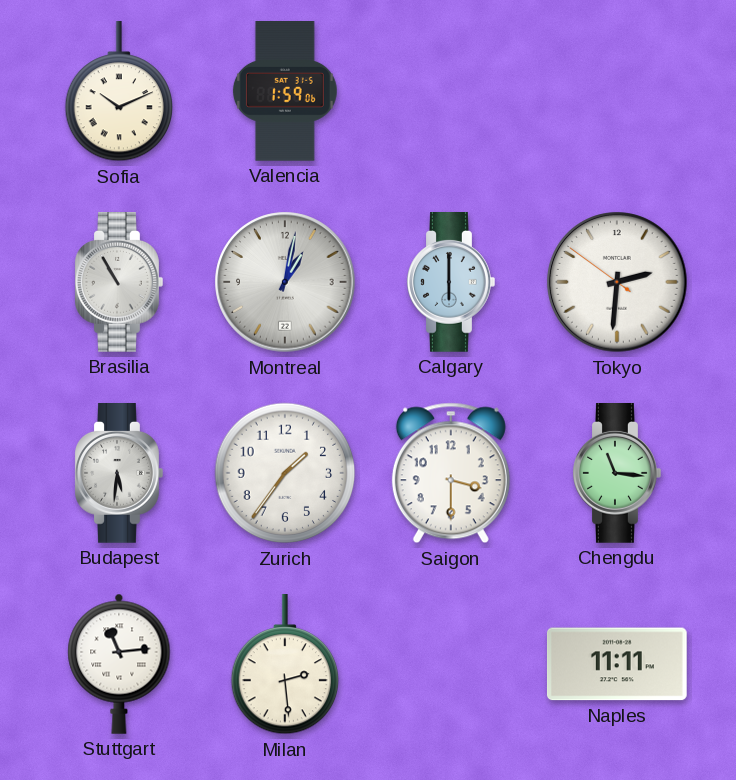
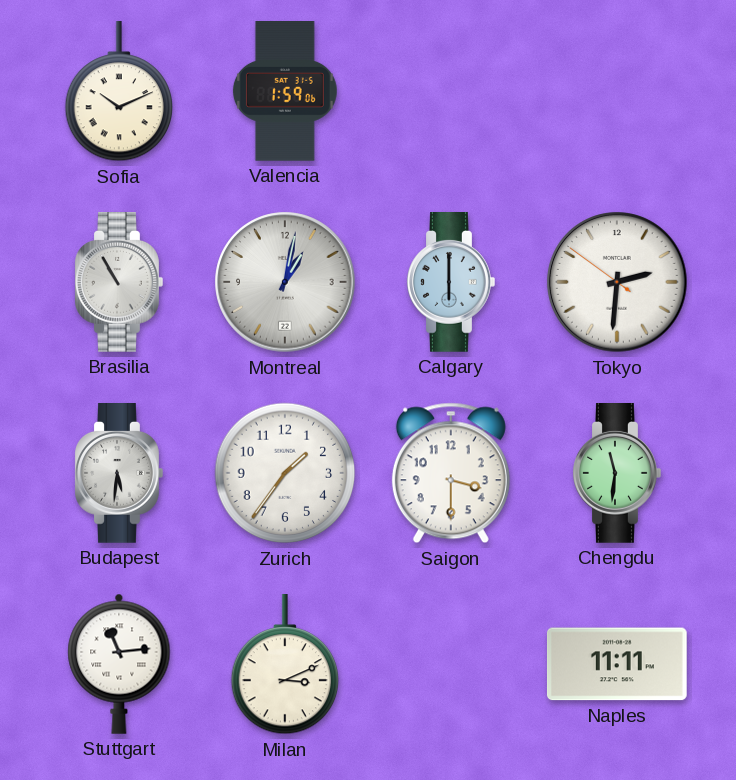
Chengdu: 11:16 -> 11:31 (617, 474)
Milan: 2:29 -> 3:11 (284, 665)
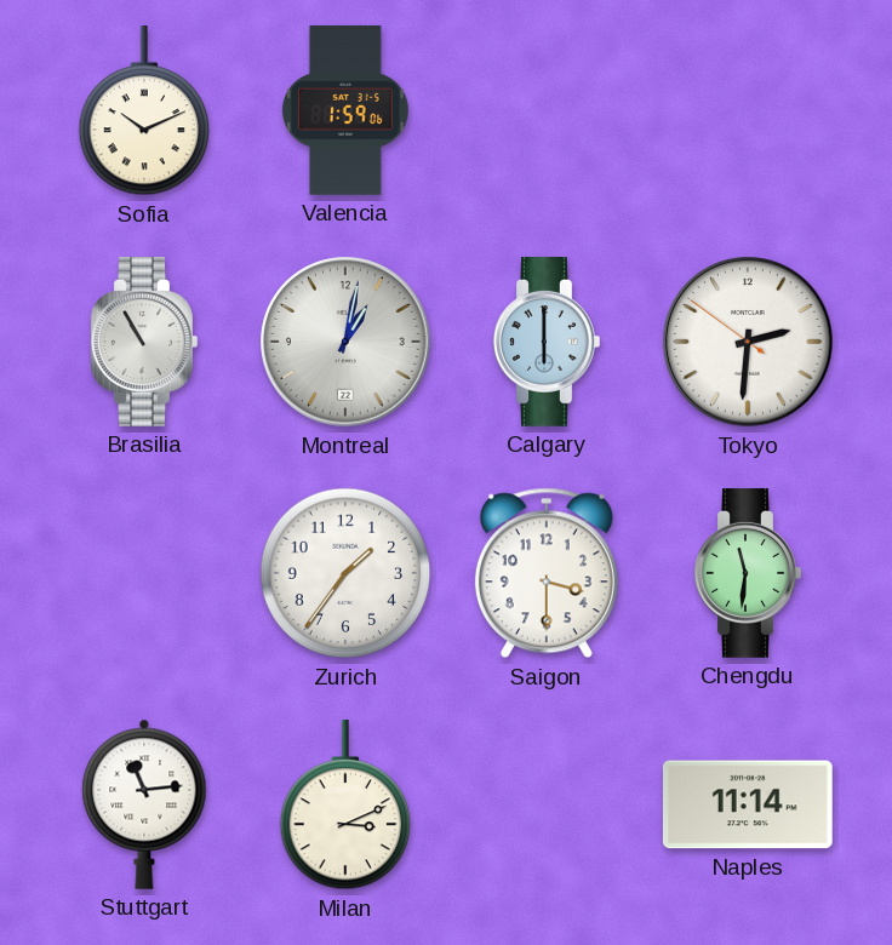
Budapest: 5:31 -> none (119, 474)
Naples: 11:11 -> 11:14 (748, 804)
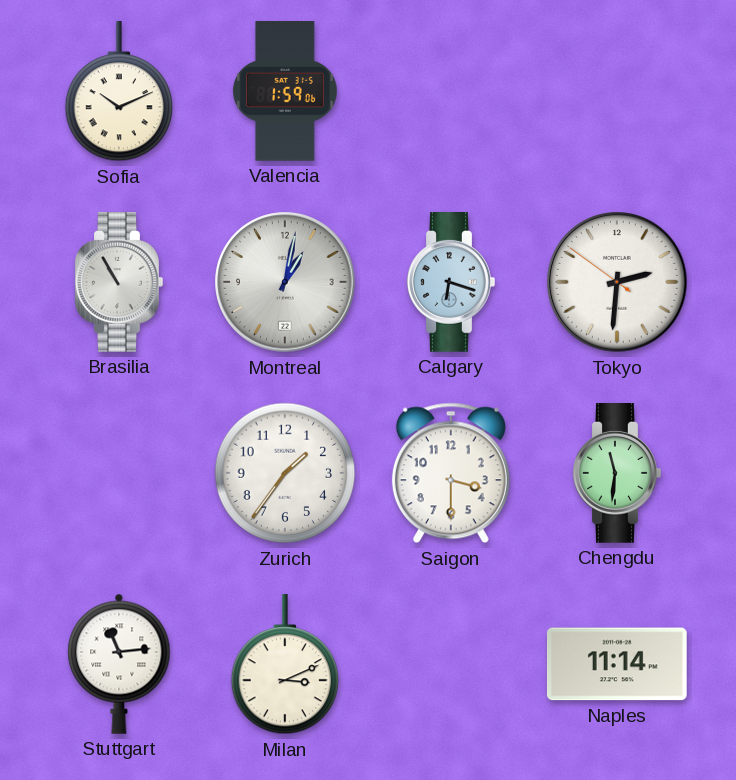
Calgary: 6:00 -> 6:18 (451, 283)
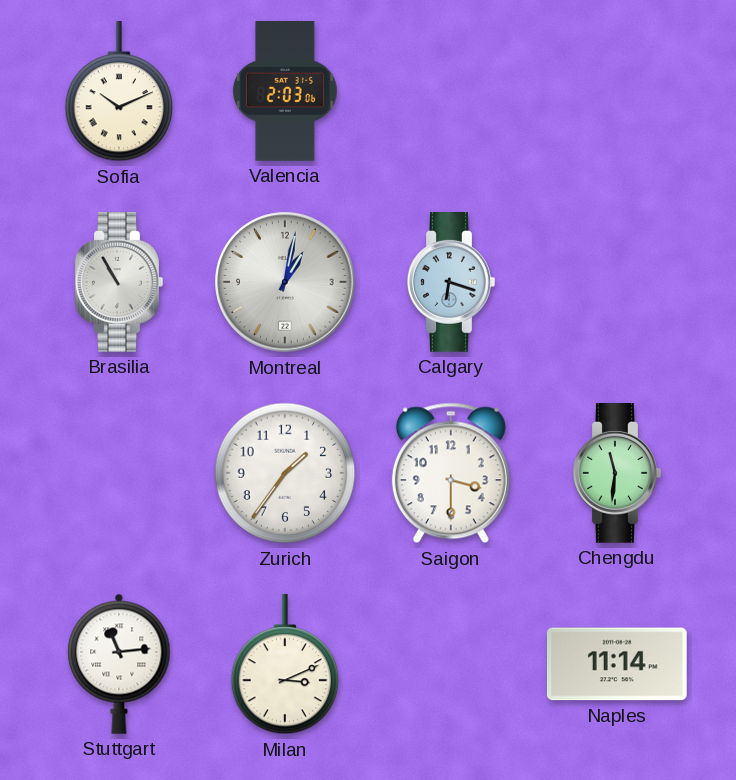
Valencia: 1:59 -> 2:03 (285, 92)
Tokyo: 2:30 -> none (617, 282)
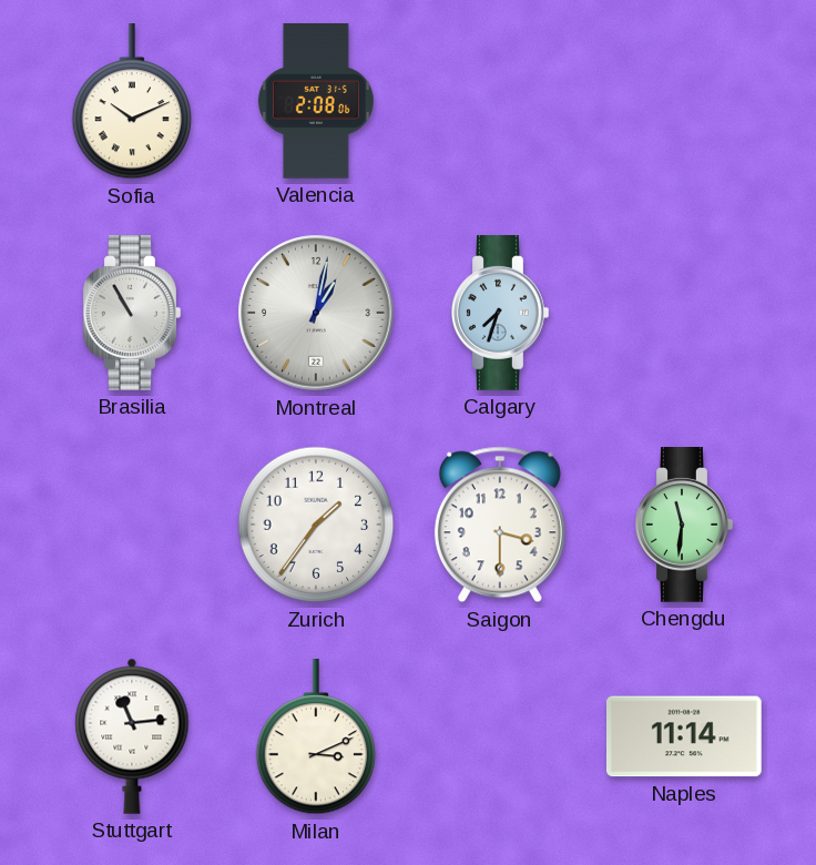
Valencia: 2:03 -> 2:08 (316, 102)
Calgary: 6:18 -> 7:33 (500, 314)
